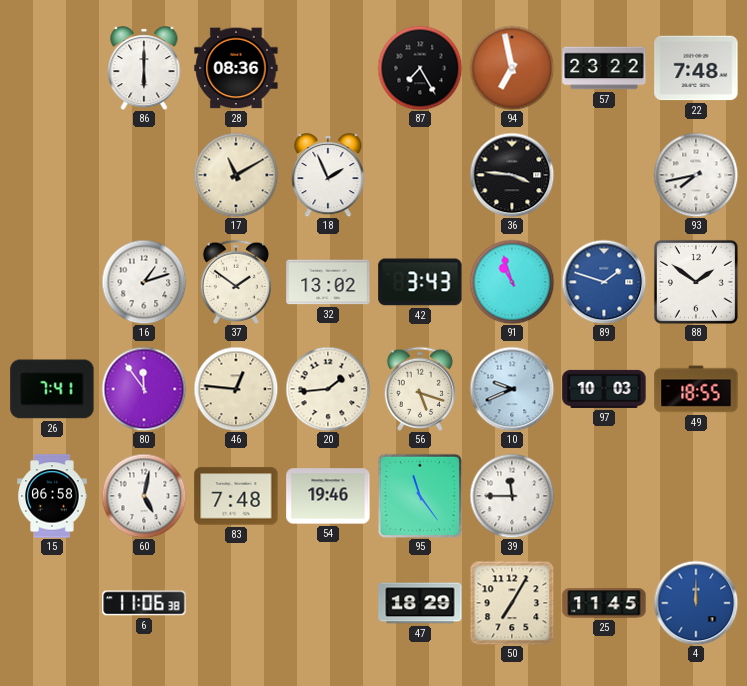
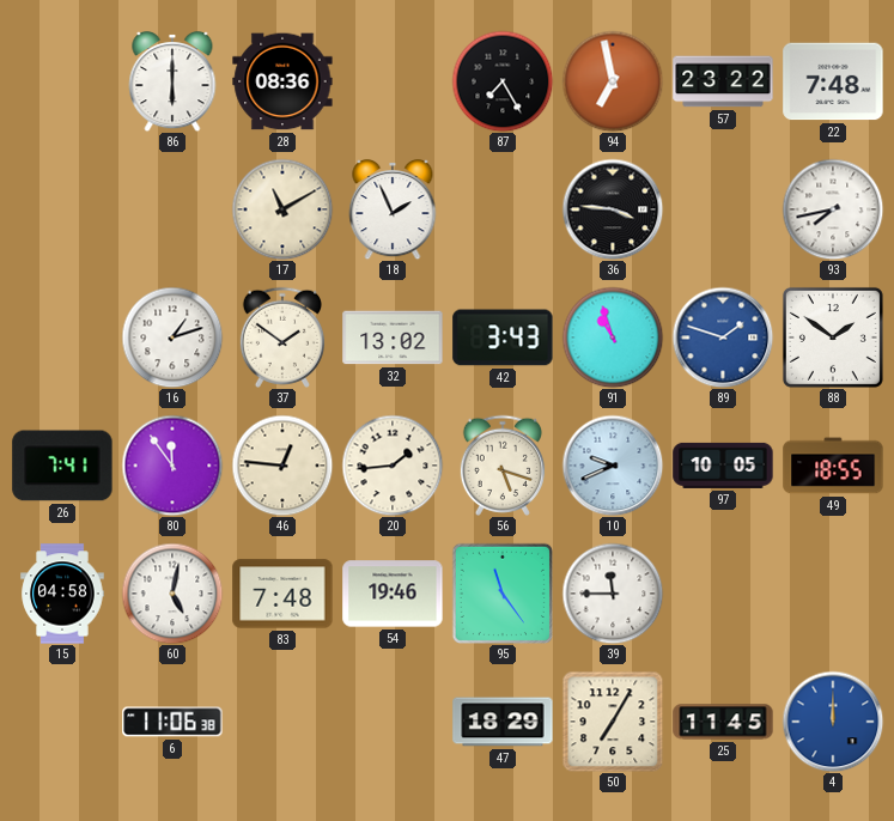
97: 10:03 -> 10:05 (723, 466)
15: 06:58 -> 04:58 (62, 594)
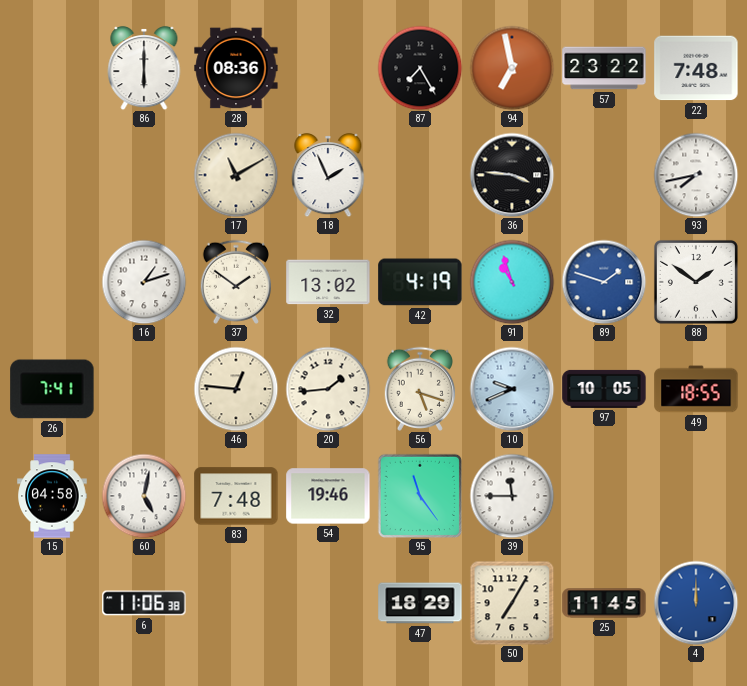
42: 3:43 -> 4:19 (420, 282)
80: 11:54 -> none (172, 466)
